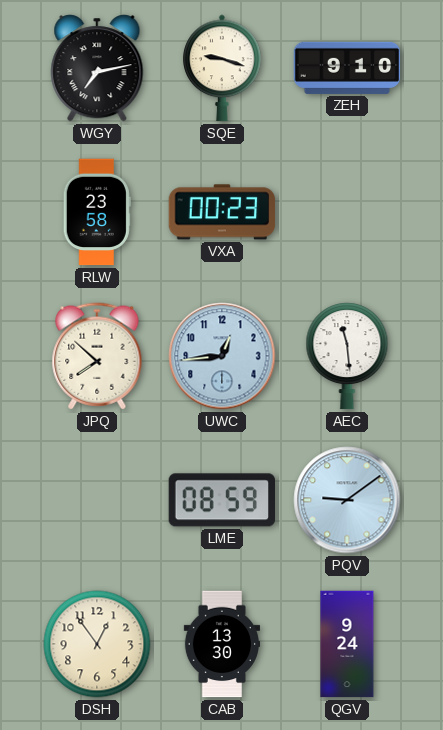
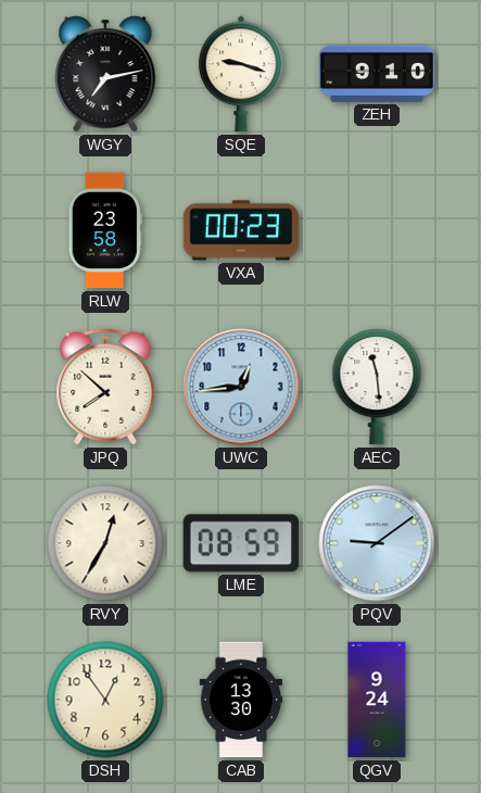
RVY: none -> 12:35 (105, 543)
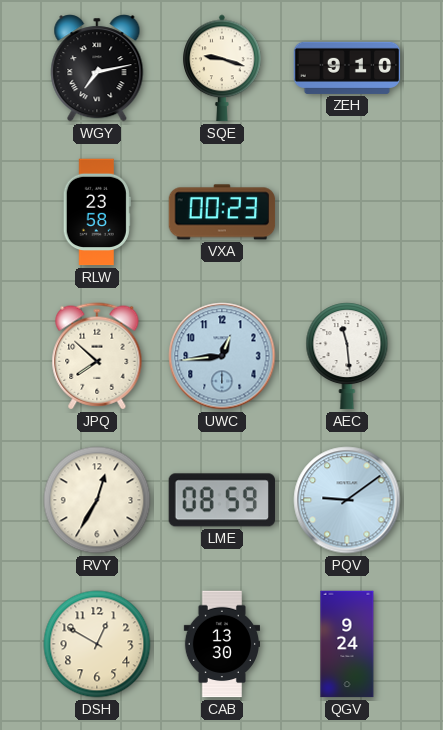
DSH: 12:54 -> 12:50 (97, 644)
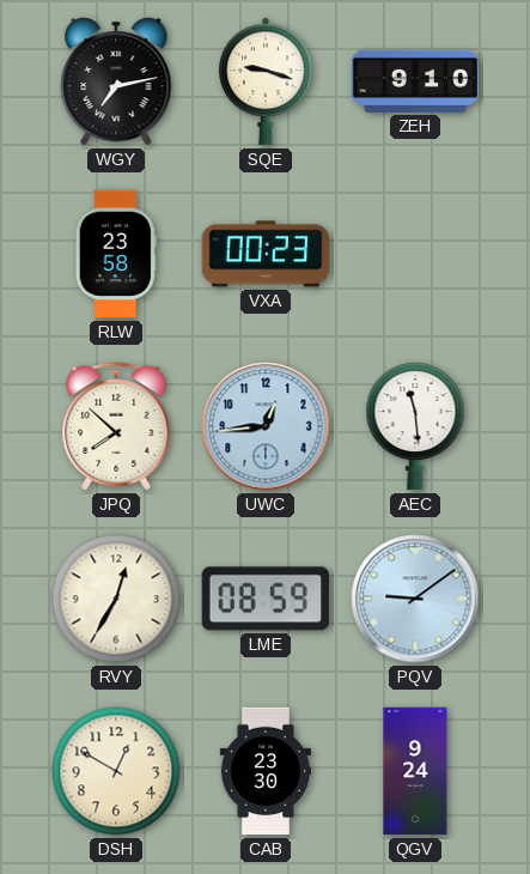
CAB: 13:30 -> 23:30 (264, 771)
